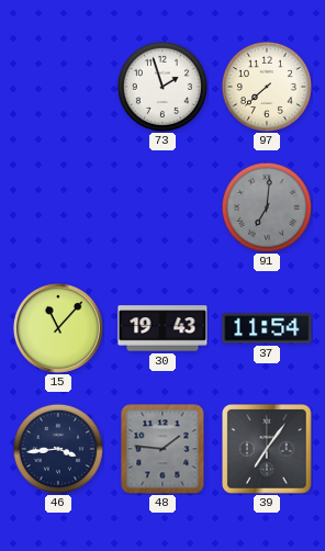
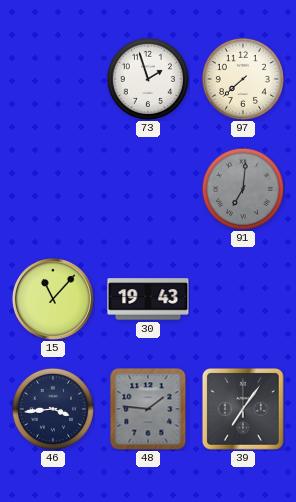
37: 11:54 -> none (267, 328)
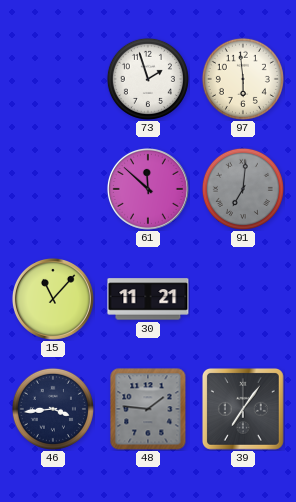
97: 7:38 -> 5:59 (243, 79)
61: none -> 11:52 (148, 189)
30: 19:43 -> 11:21 (148, 299)
